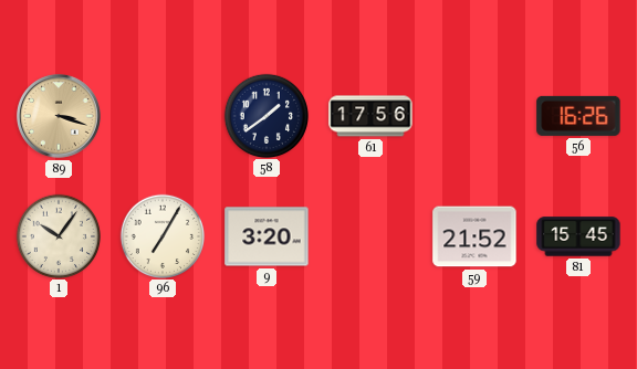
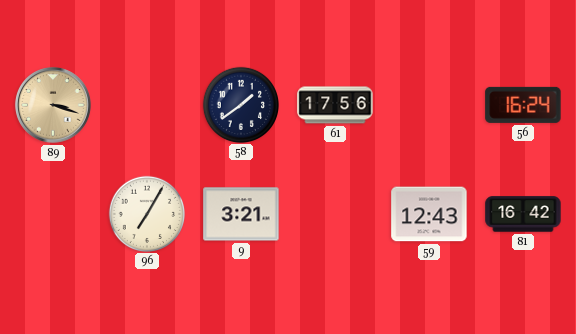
56: 16:26 -> 16:24 (523, 105)
1: 10:06 -> none (58, 235)
9: 3:20 -> 3:21 (241, 214)
59: 21:52 -> 12:43 (429, 214)
81: 15:45 -> 16:42 (523, 214)
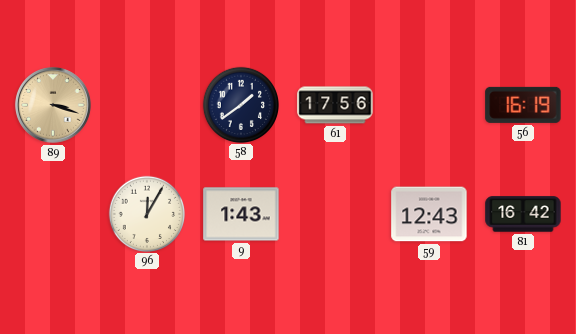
56: 16:24 -> 16:19 (523, 105)
96: 7:05 -> 12:05 (146, 213)
9: 3:21 -> 1:43 (241, 214)
